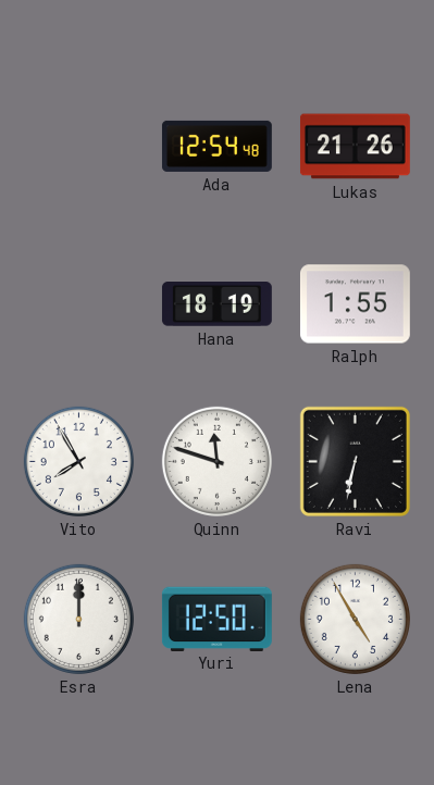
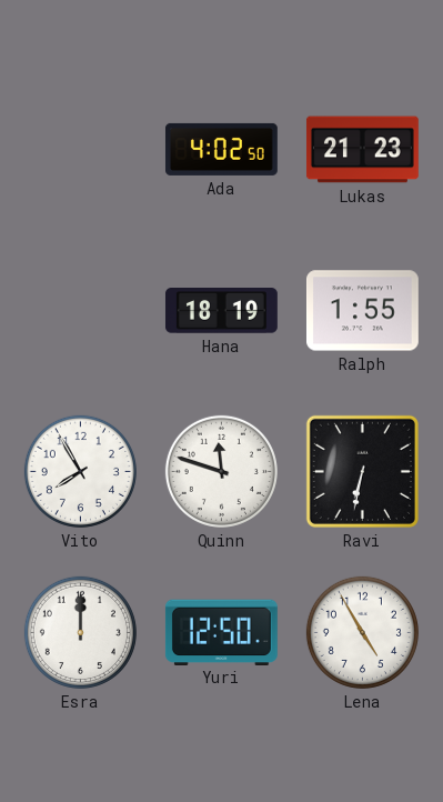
Ada: 12:54 -> 4:02 (221, 149)
Lukas: 21:26 -> 21:23 (362, 150)
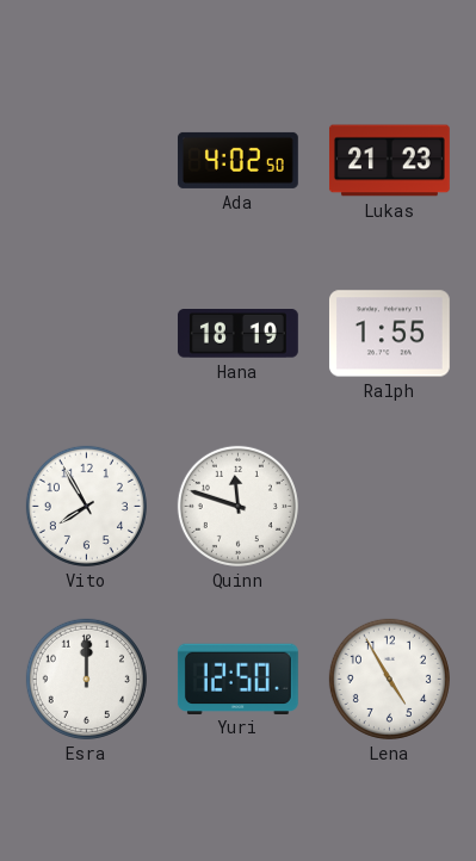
Ravi: 6:32 -> none (362, 471)
